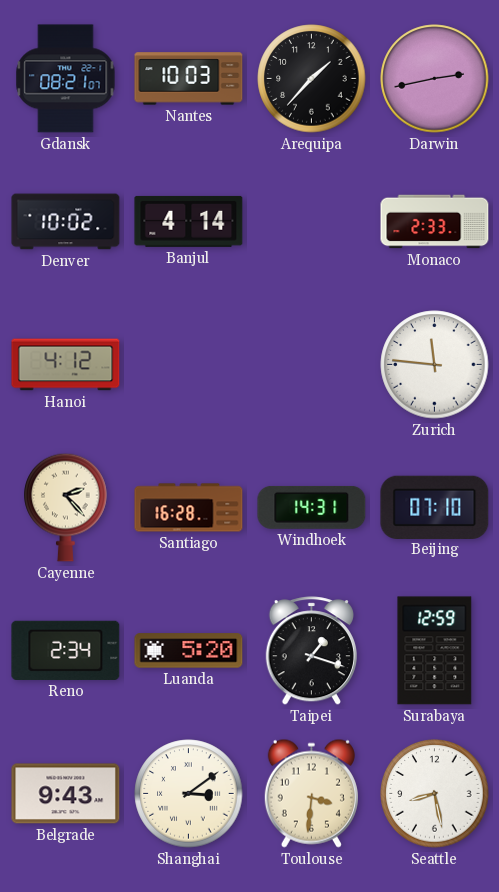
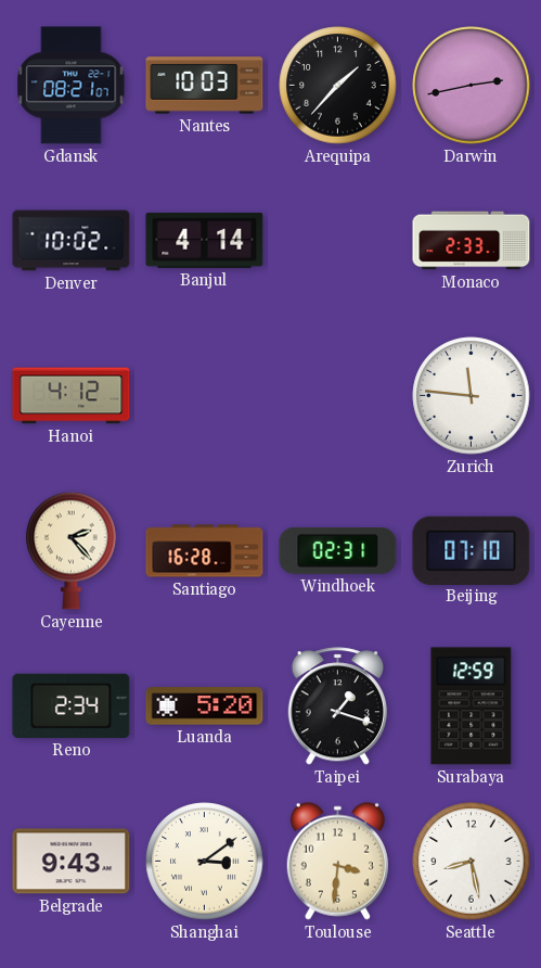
Windhoek: 14:31 -> 02:31 (338, 550)
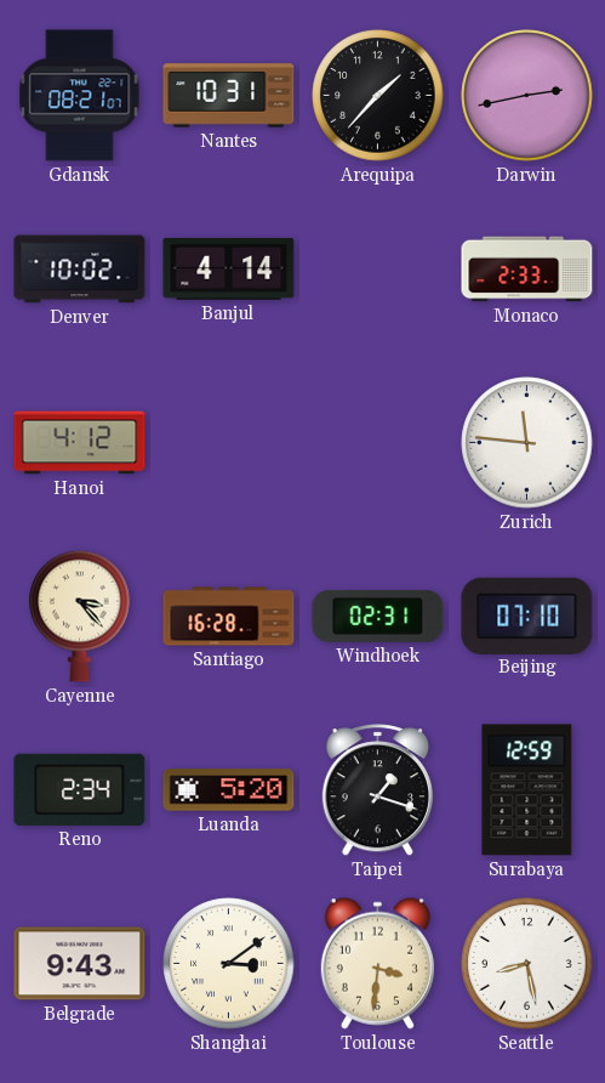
Nantes: 10:03 -> 10:31 (229, 96)
Cayenne: 2:23 -> 3:23 (80, 616)
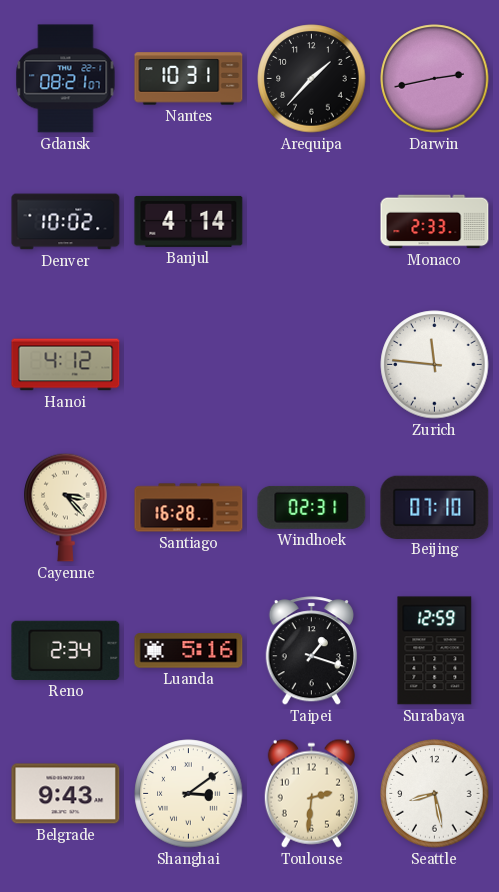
Luanda: 5:20 -> 5:16 (189, 651)
Toulouse: 3:31 -> 2:31 (311, 793)
